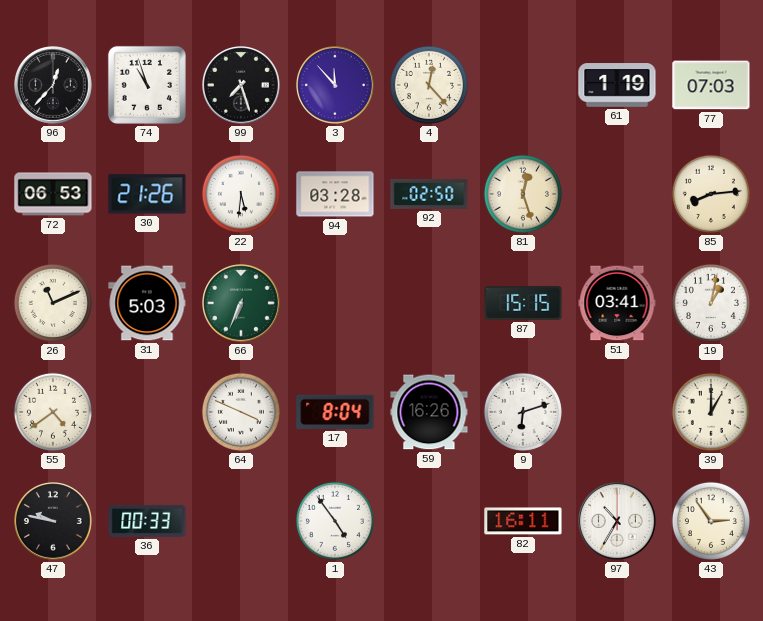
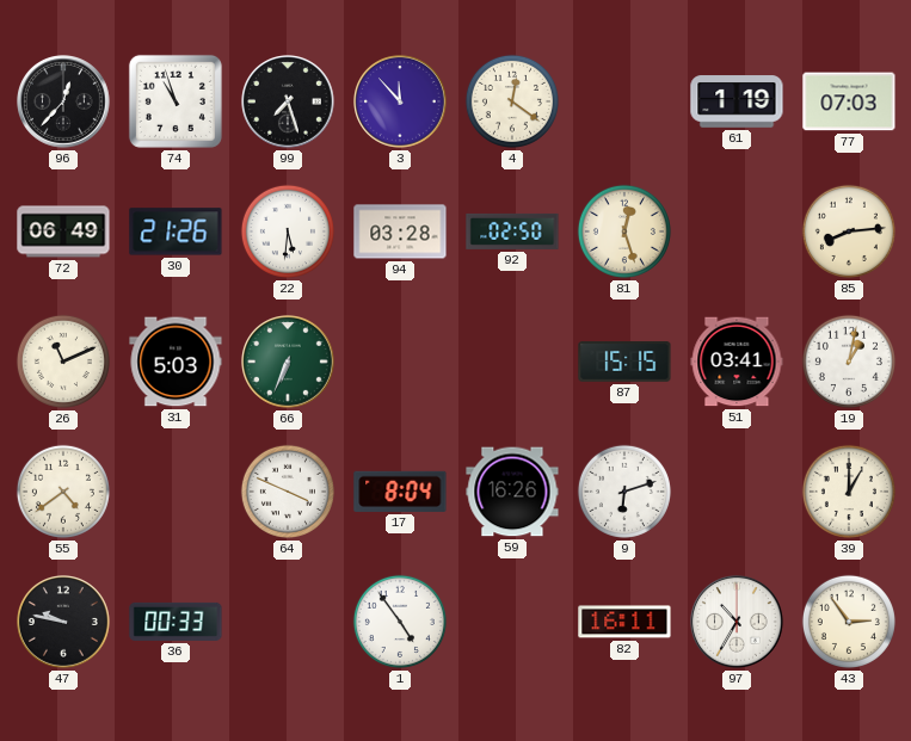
4: 12:23 -> 12:21 (512, 101)
72: 06:53 -> 06:49 (63, 231)
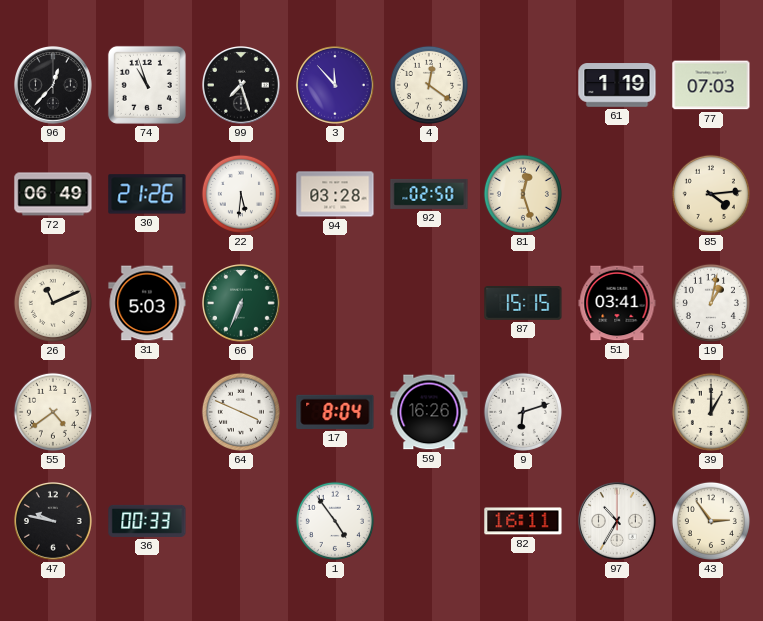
85: 8:14 -> 4:14 (711, 194)
